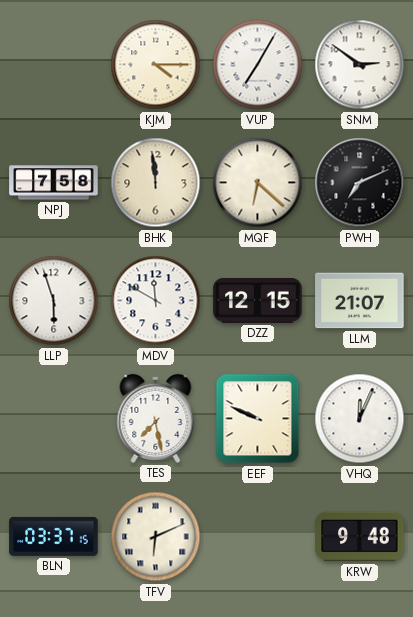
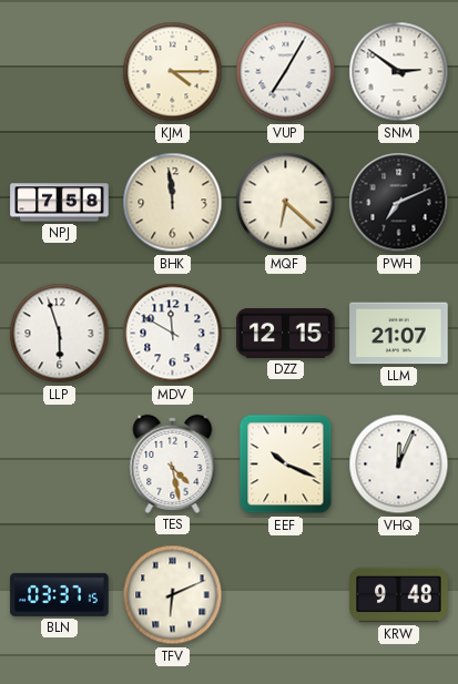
TES: 7:28 -> 4:28 (173, 463)
EEF: 9:49 -> 10:19 (286, 464)
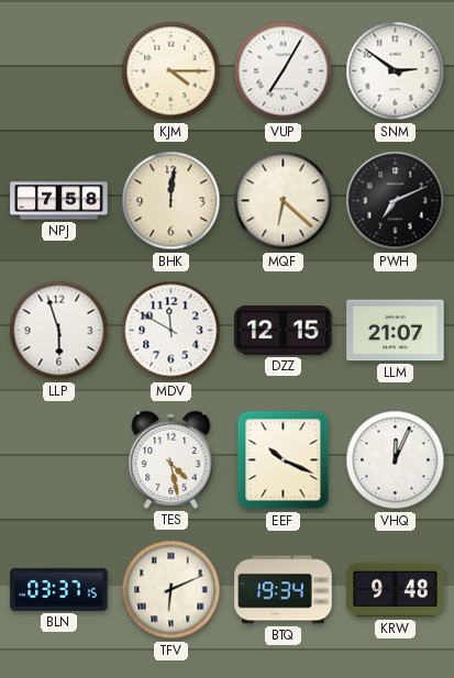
BHK: 11:59 -> 12:01 (171, 201)
BTQ: none -> 19:34 (284, 590)
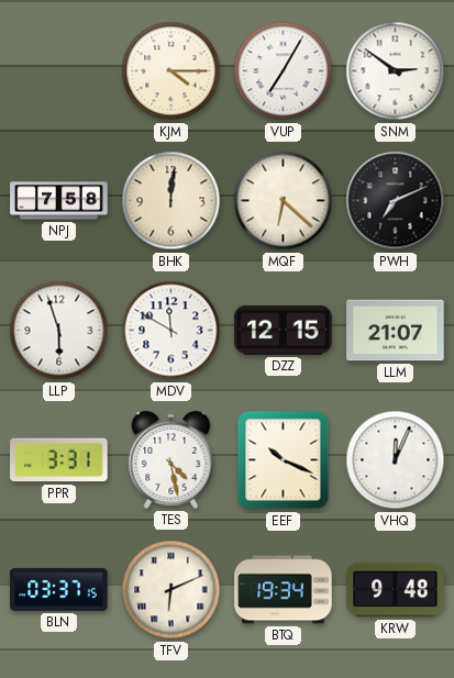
PPR: none -> 3:31 (59, 460)
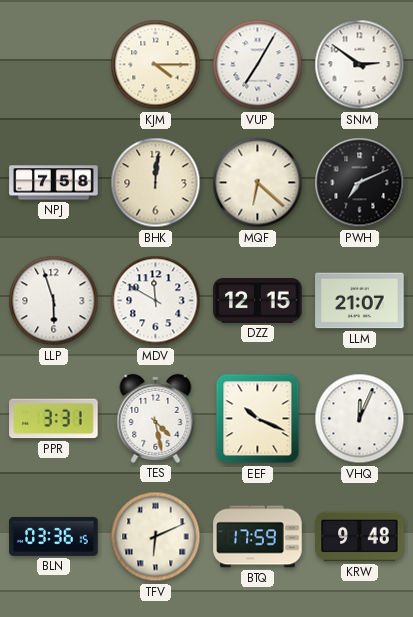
BLN: 03:37 -> 03:36 (54, 536)
BTQ: 19:34 -> 17:59 (258, 537)
